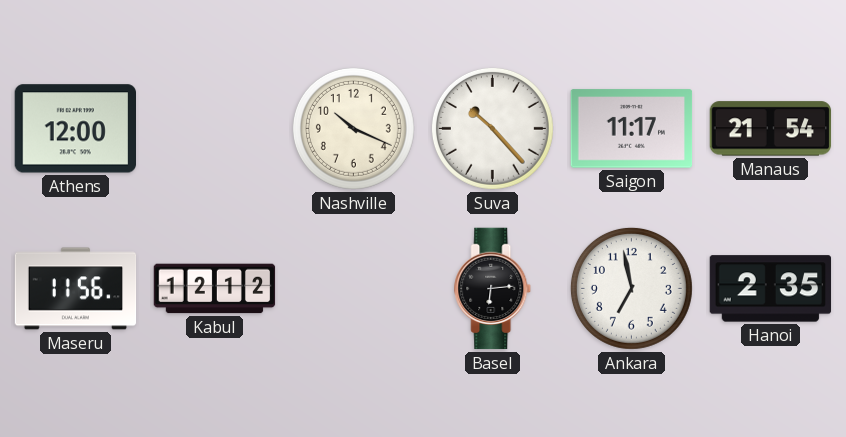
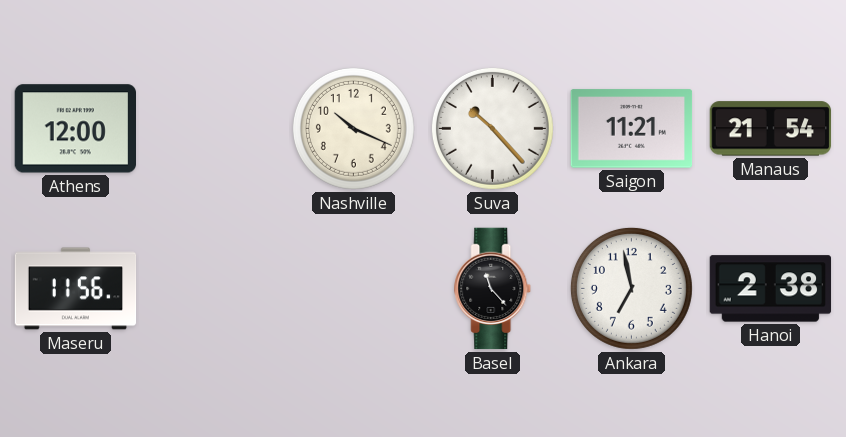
Saigon: 11:17 -> 11:21 (632, 129)
Kabul: 12:12 -> none (215, 289)
Basel: 6:14 -> 11:23 (493, 289)
Hanoi: 2:35 -> 2:38 (771, 289)
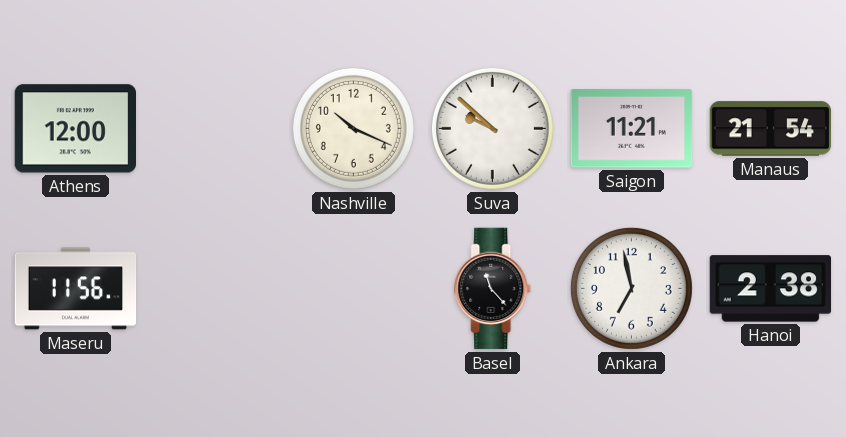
Suva: 10:23 -> 9:52 (492, 128)
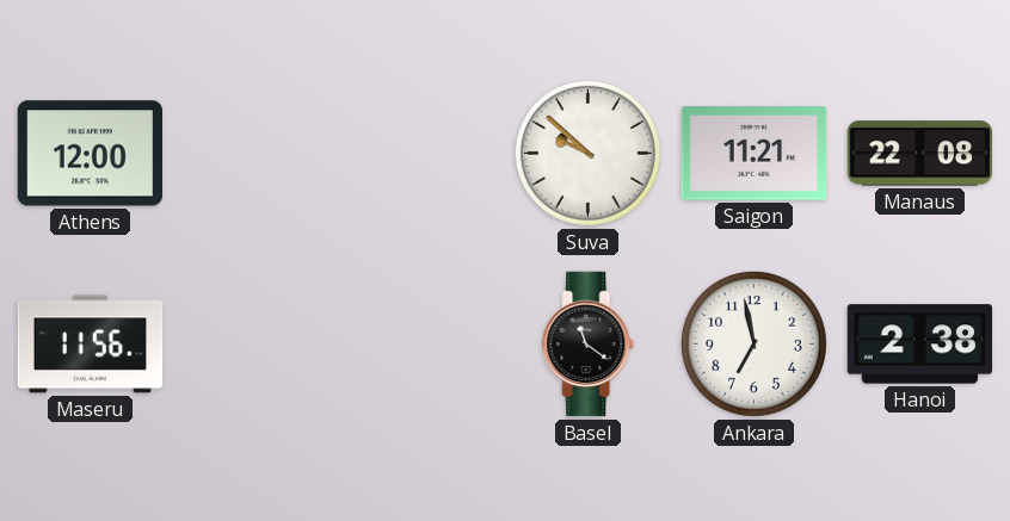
Nashville: 10:19 -> none (353, 128)
Manaus: 21:54 -> 22:08 (920, 154)
Basel: 11:23 -> 11:21 (589, 345)
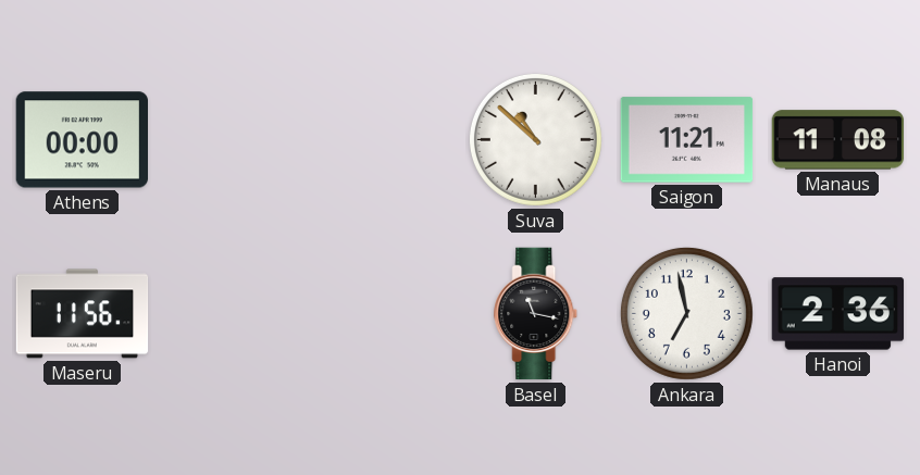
Athens: 12:00 -> 00:00 (82, 140)
Suva: 9:52 -> 10:52 (535, 139)
Manaus: 22:08 -> 11:08 (838, 140)
Basel: 11:21 -> 11:17 (536, 314)
Hanoi: 2:38 -> 2:36 (838, 314)
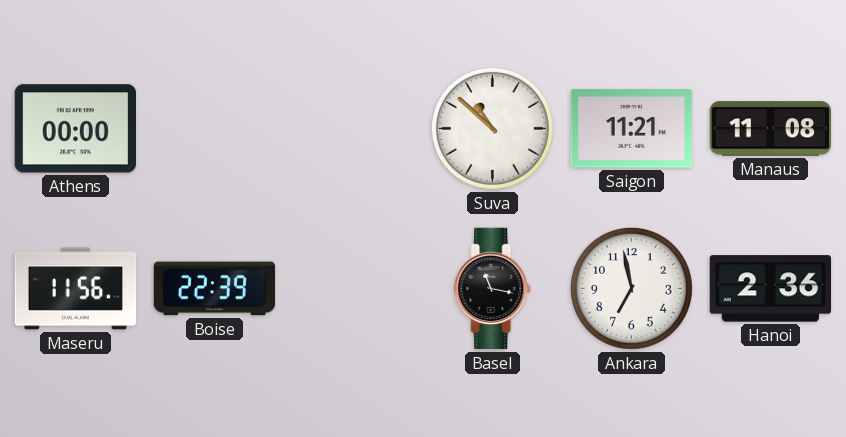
Boise: none -> 22:39 (215, 289)
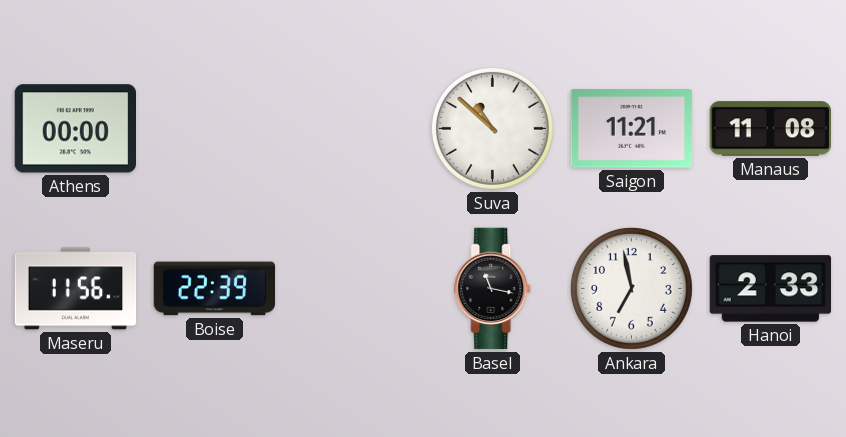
Hanoi: 2:36 -> 2:33 (771, 289)
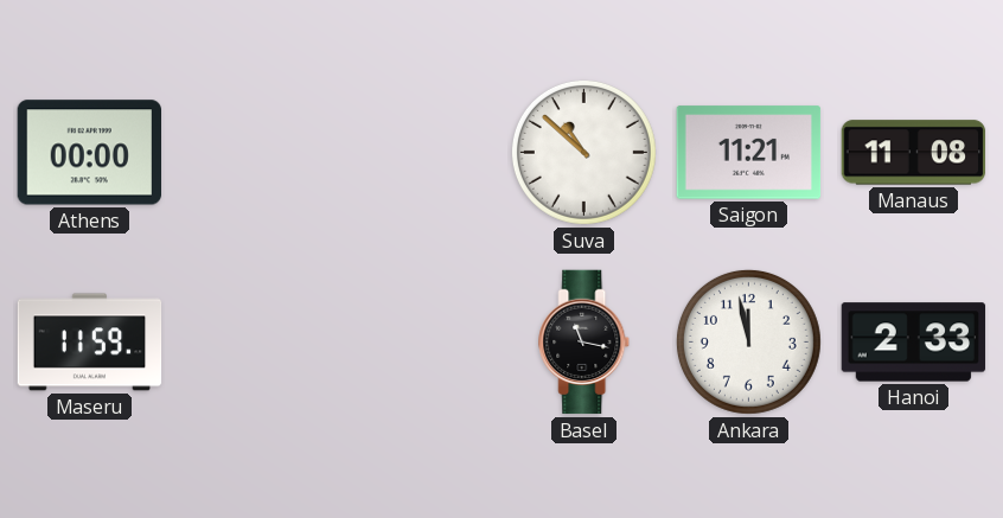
Maseru: 11:56 -> 11:59 (90, 343)
Boise: 22:39 -> none (215, 289)
Ankara: 6:58 -> 11:58 (748, 341)
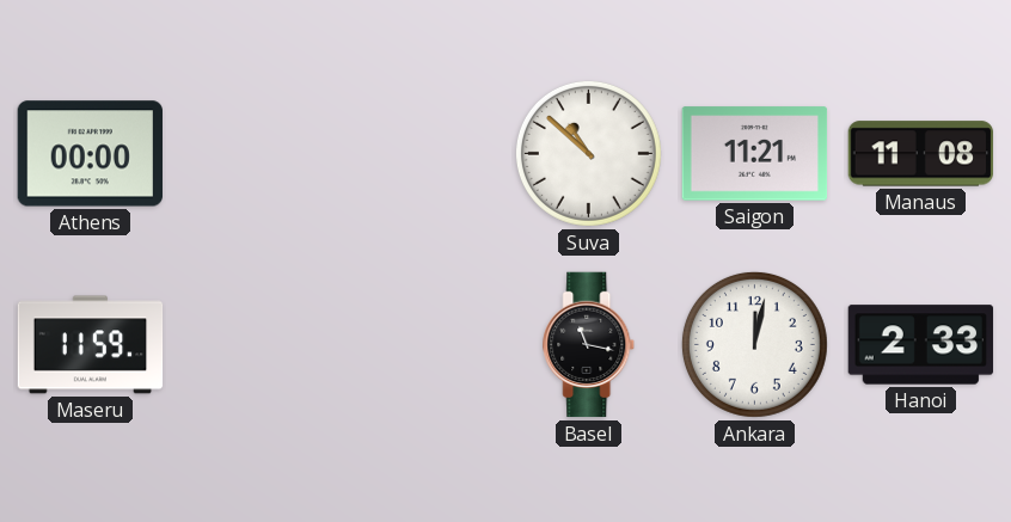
Ankara: 11:58 -> 12:02 (754, 344)
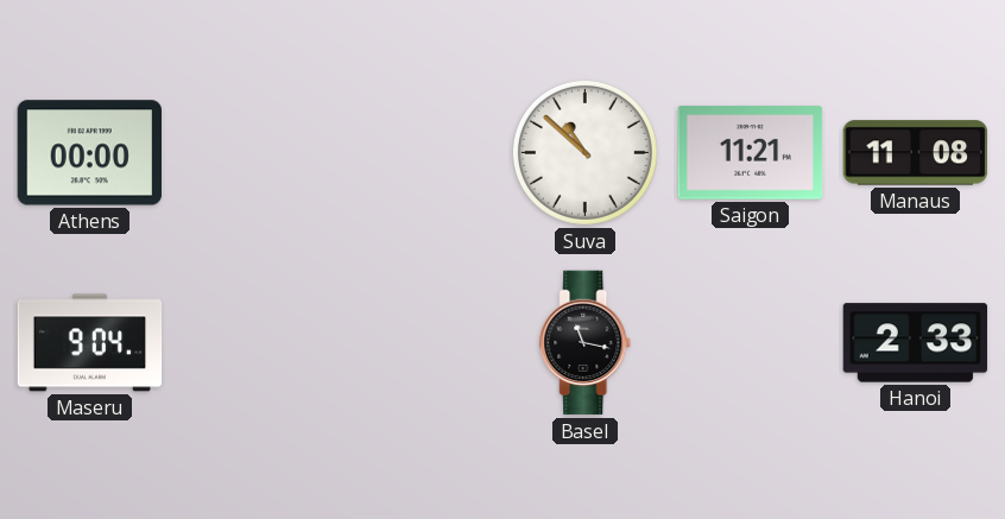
Maseru: 11:59 -> 9:04 (90, 343)
Ankara: 12:02 -> none (754, 344)
